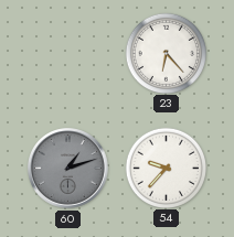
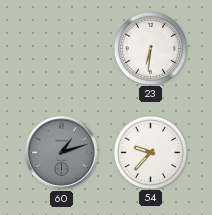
23: 6:23 -> 6:31 (150, 48)
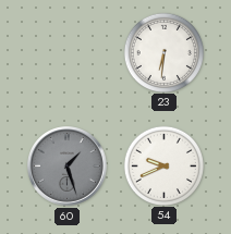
60: 1:12 -> 1:27 (68, 167)
54: 9:37 -> 9:41 (163, 165)
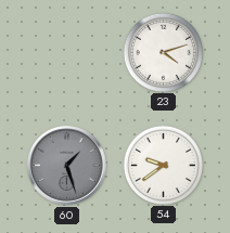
23: 6:31 -> 4:12 (163, 52)
54: 9:41 -> 9:39 (163, 165)
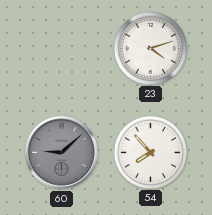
60: 1:27 -> 9:08 (62, 153)
54: 9:39 -> 7:53 (150, 152)
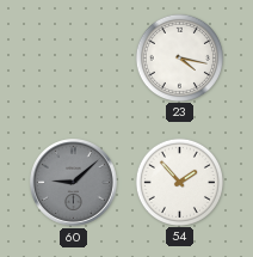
23: 4:12 -> 4:17 (179, 57)
54: 7:53 -> 1:53 (179, 182)
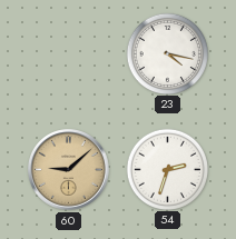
60 dial: grey -> champagne (69, 170)
54: 1:53 -> 2:33 (167, 169)
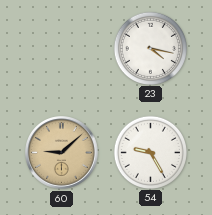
54: 2:33 -> 9:25 (150, 152)
